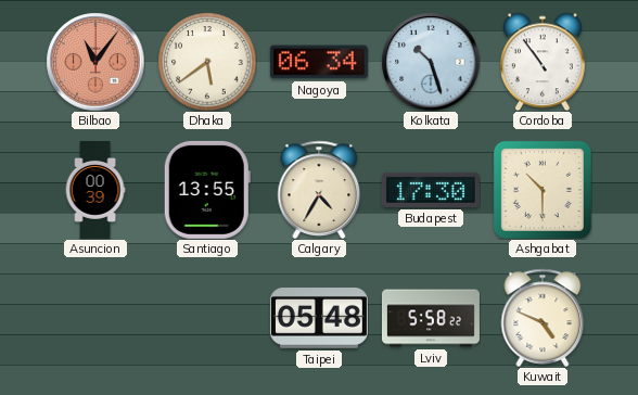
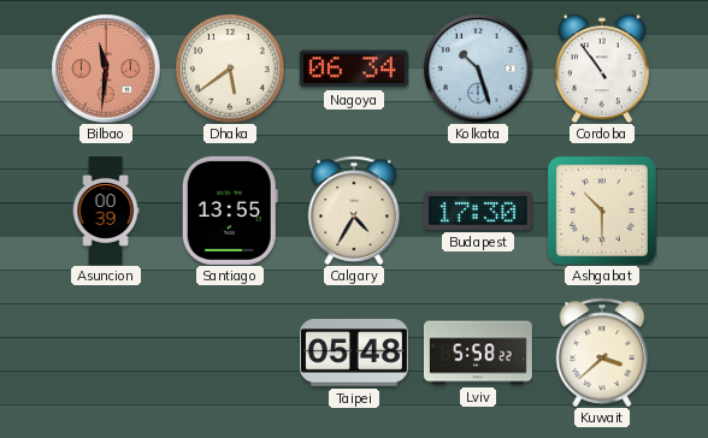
Bilbao: 11:06 -> 11:31 (106, 69)
Kuwait: 4:49 -> 3:38 (602, 353)
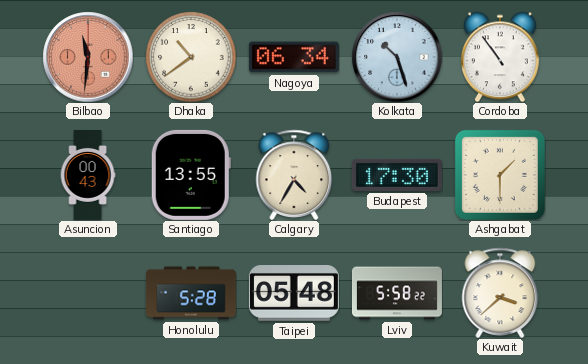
Dhaka: 5:39 -> 10:39 (191, 57)
Asuncion: 00:39 -> 00:43 (88, 175)
Ashgabat: 10:30 -> 1:30 (500, 175)
Honolulu: none -> 5:28 (191, 293)
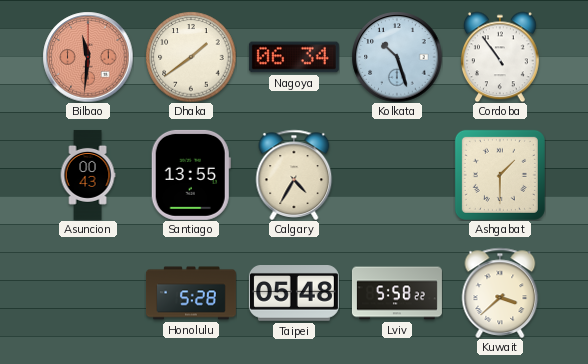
Dhaka: 10:39 -> 1:39 (191, 57)
Budapest: 17:30 -> none (397, 175)
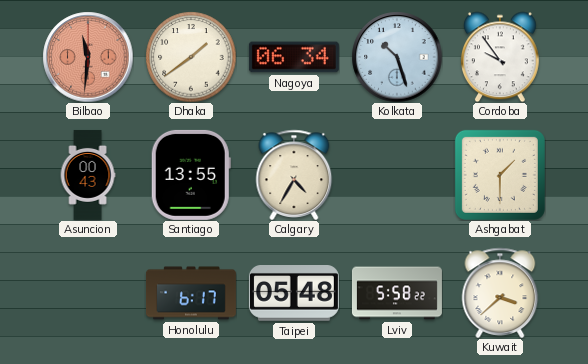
Cordoba: 10:54 -> 9:54 (500, 57)
Honolulu: 5:28 -> 6:17 (191, 293)
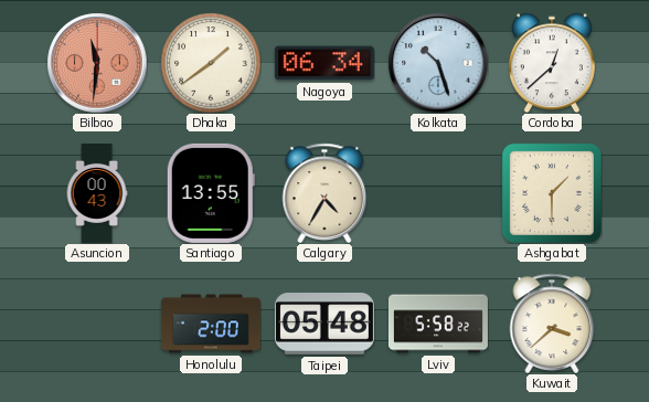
Cordoba: 9:54 -> 12:38 (552, 63)
Honolulu: 6:17 -> 2:00 (211, 324)
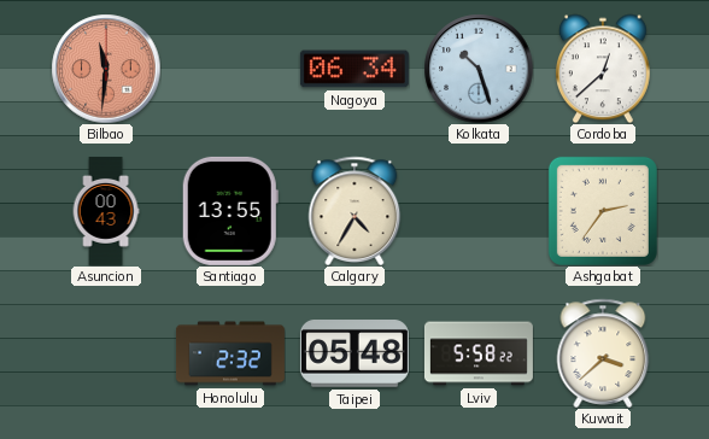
Dhaka: 1:39 -> none (211, 63)
Ashgabat: 1:30 -> 2:36 (603, 211)
Honolulu: 2:00 -> 2:32 (230, 353)
